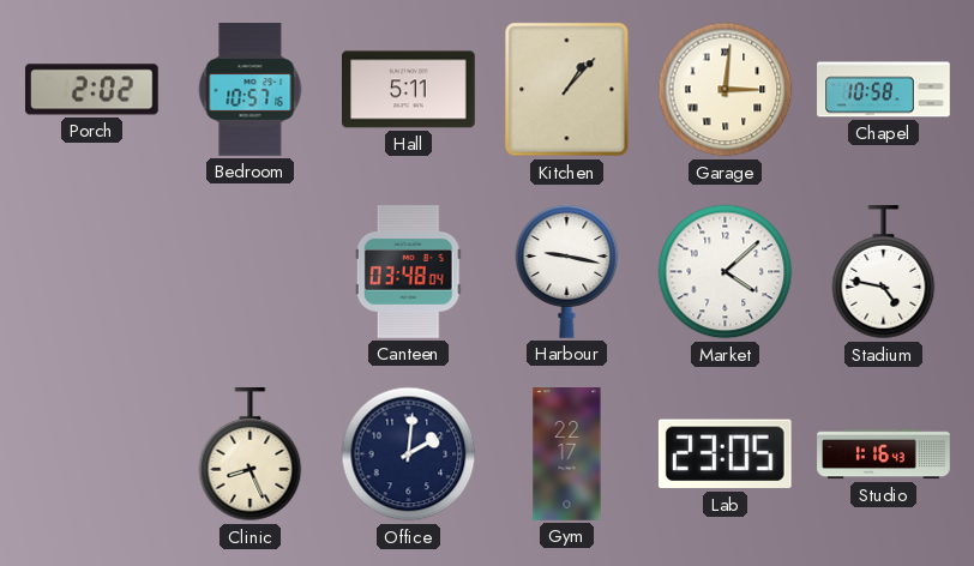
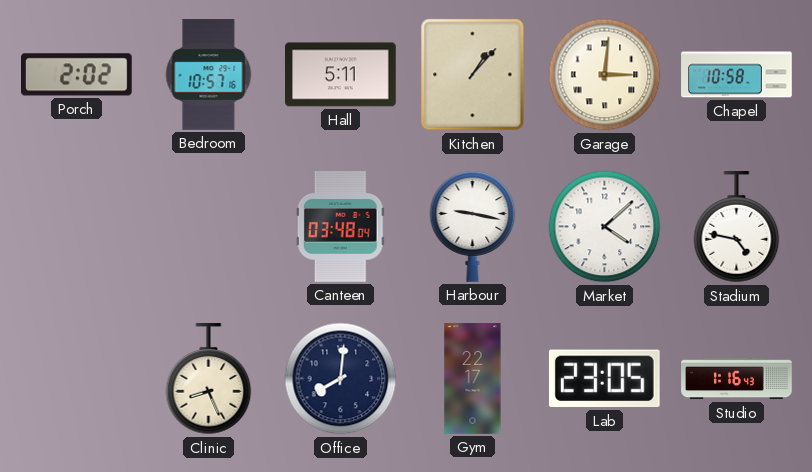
Office: 2:01 -> 8:01 (341, 379)
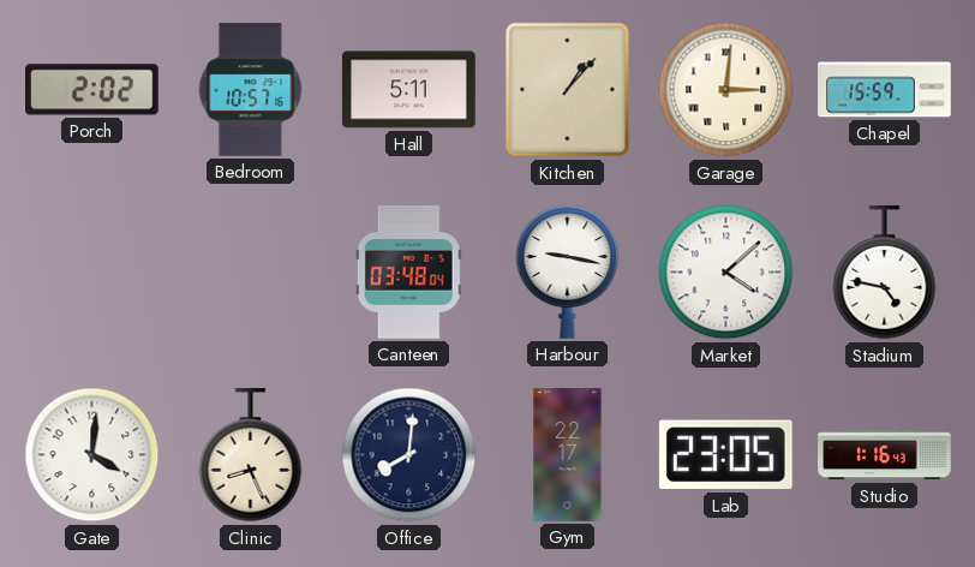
Chapel: 10:58 -> 15:59 (885, 90)
Gate: none -> 4:01 (92, 455)
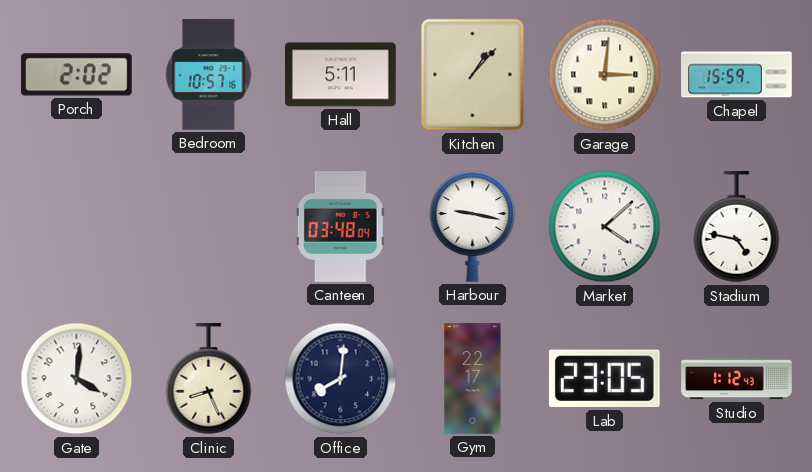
Studio: 1:16 -> 1:12 (737, 379)
